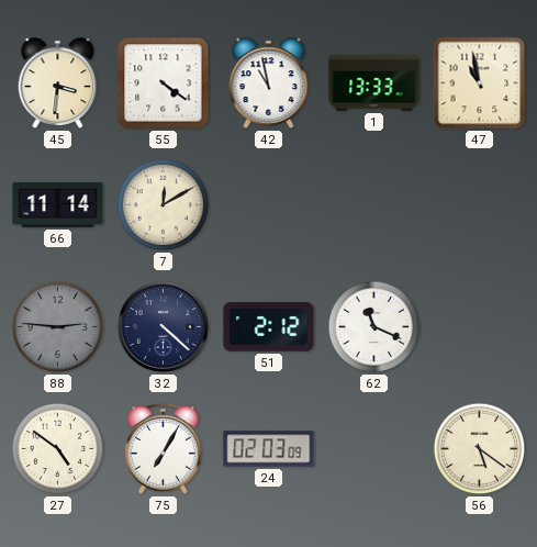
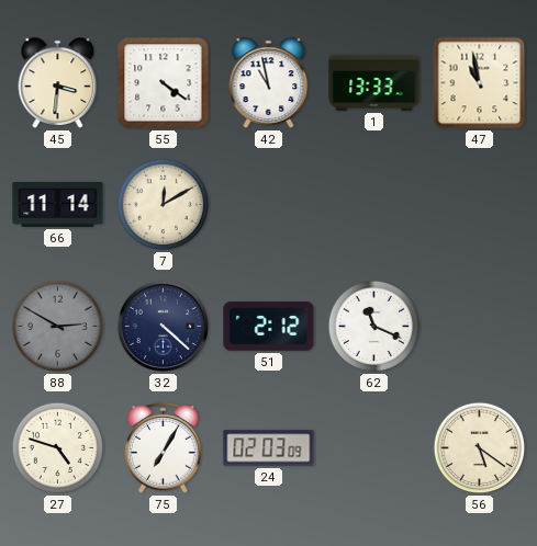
88: 2:46 -> 2:50 (58, 327)
27: 4:51 -> 4:48 (58, 448)
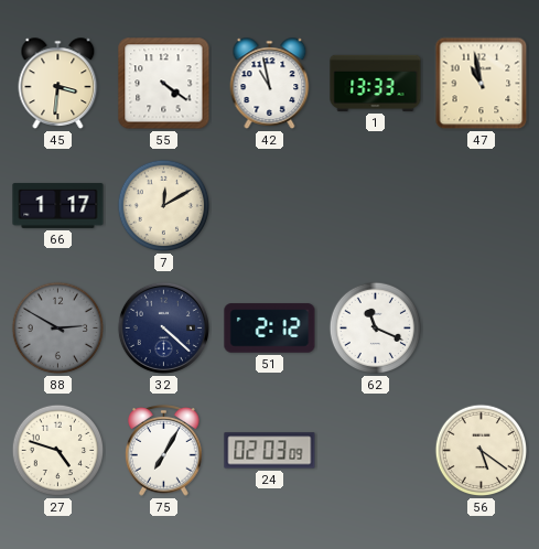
66: 11:14 -> 1:17 (58, 205)
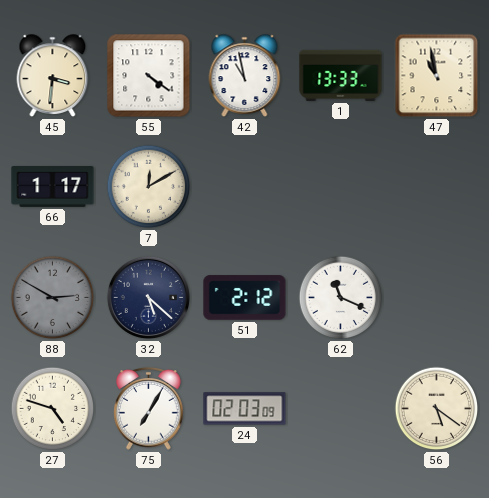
32: 4:22 -> 5:22 (148, 297)
